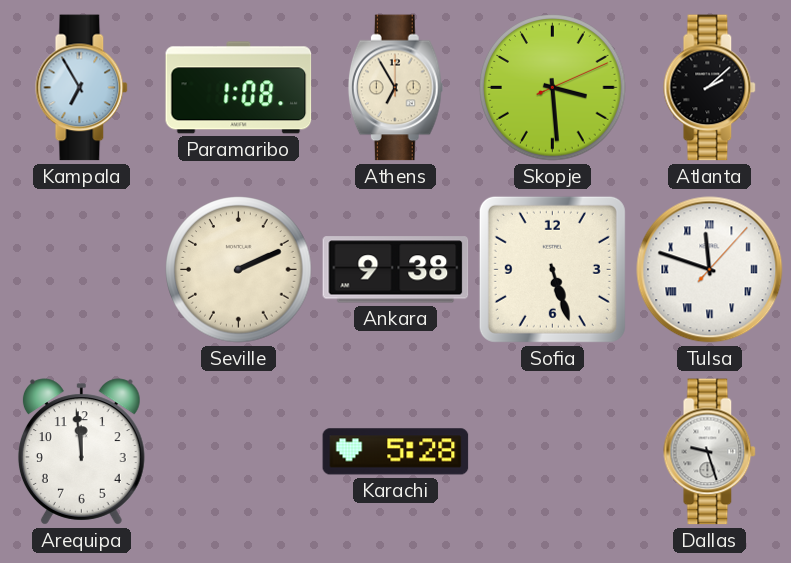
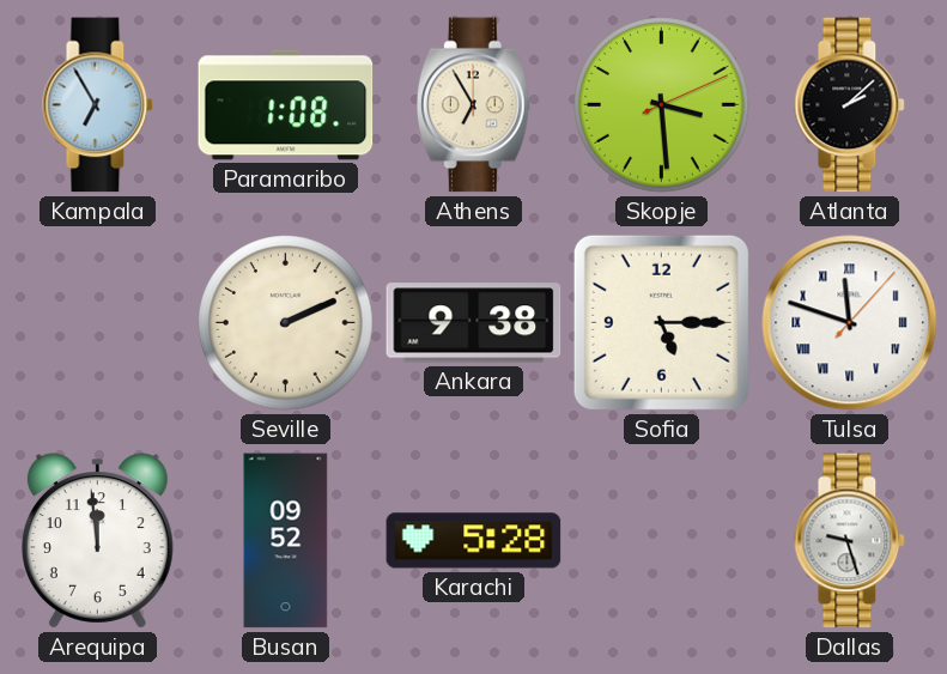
Sofia: 5:27 -> 5:15 (661, 322)
Busan: none -> 09:52 (286, 541)
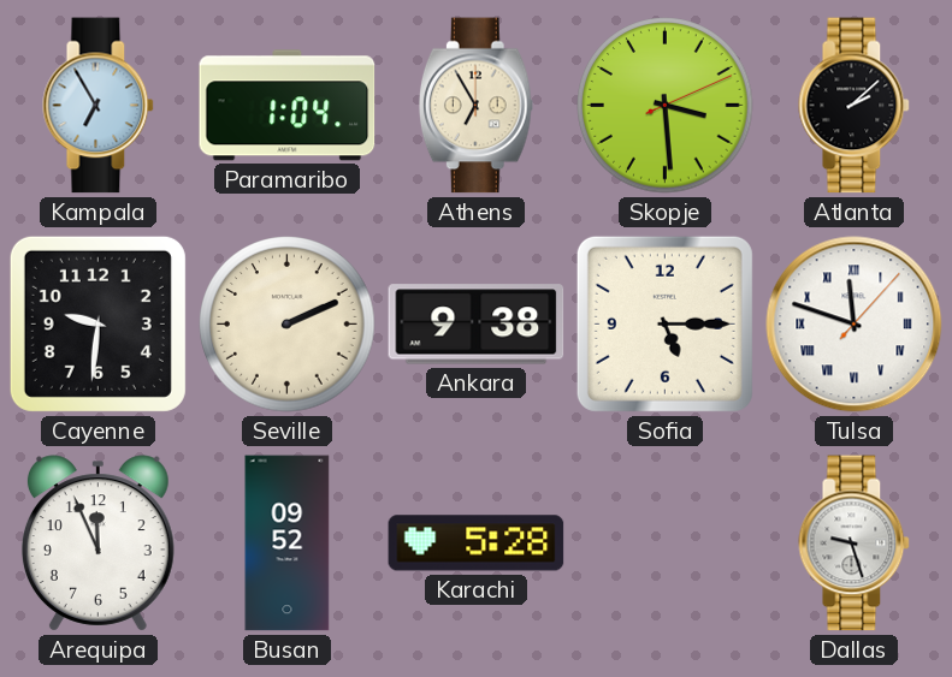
Paramaribo: 1:08 -> 1:04 (288, 106)
Cayenne: none -> 9:31 (97, 323)
Arequipa: 11:59 -> 11:56 (97, 544)
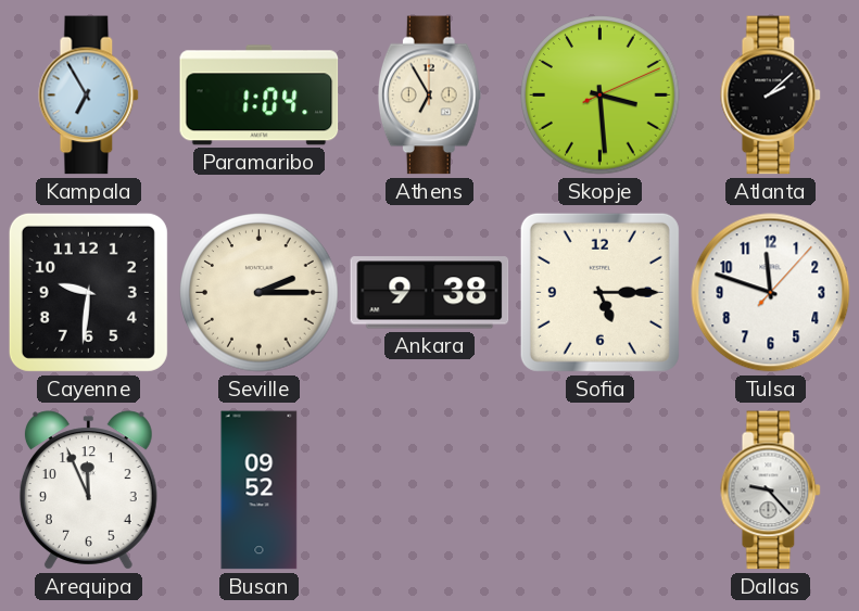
Seville: 2:11 -> 2:15 (260, 293)
Tulsa numerals: Roman -> Arabic (771, 293)
Karachi: 5:28 -> none (477, 544)
Dallas: 9:27 -> 9:23 (771, 491)
